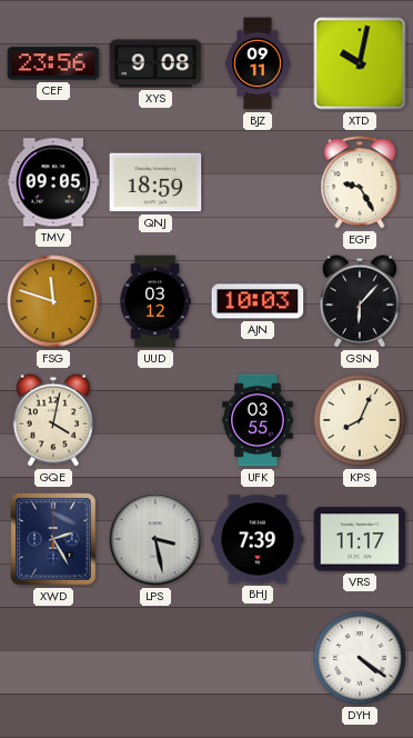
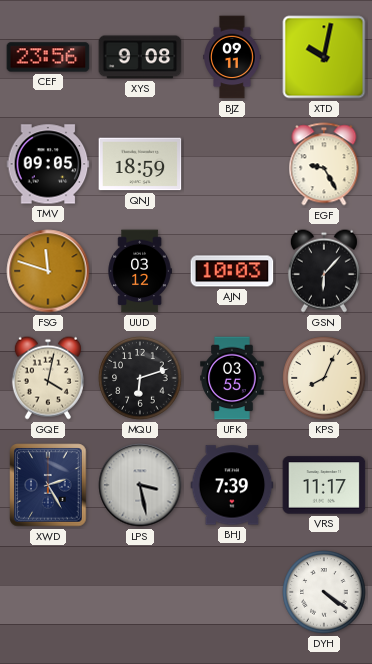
MQU: none -> 6:12 (140, 378)
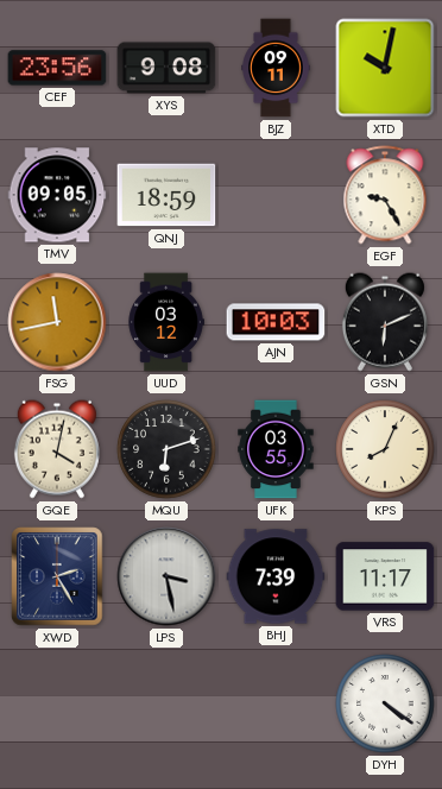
FSG: 11:48 -> 11:43 (57, 322)
GSN: 6:07 -> 6:11 (385, 322)
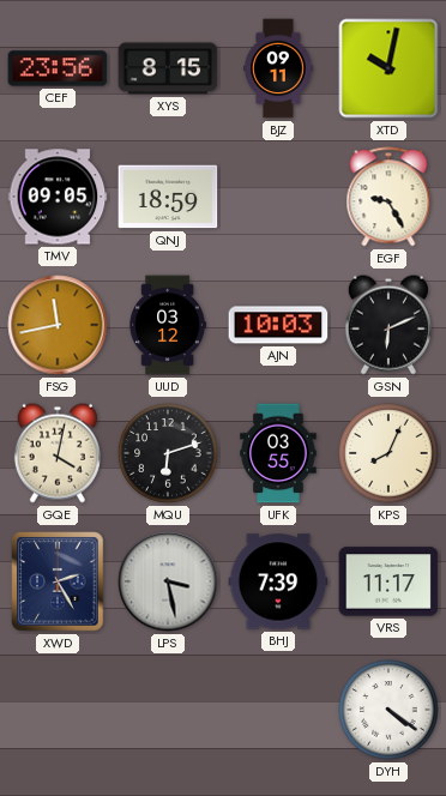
XYS: 9:08 -> 8:15 (168, 68)
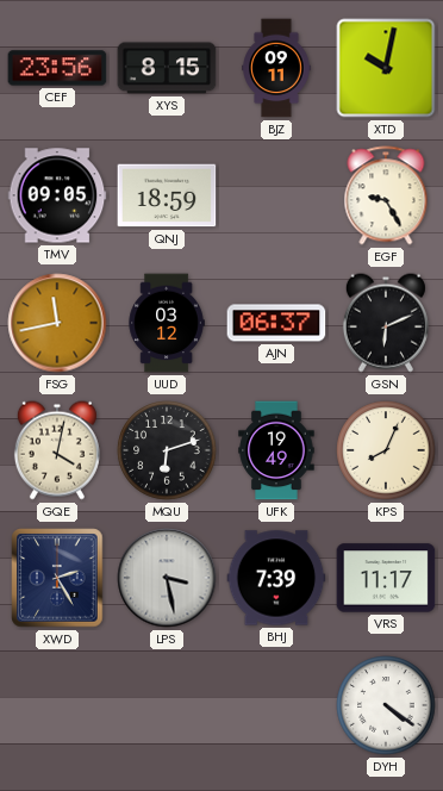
AJN: 10:03 -> 06:37 (276, 323)
UFK: 03:55 -> 19:49 (276, 450)
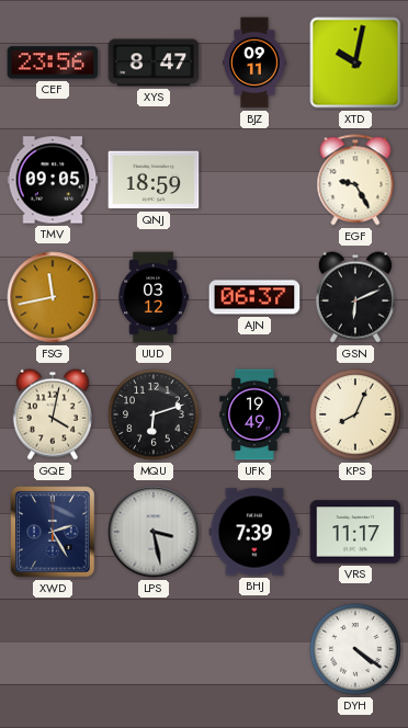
XYS: 8:15 -> 8:47 (154, 62)
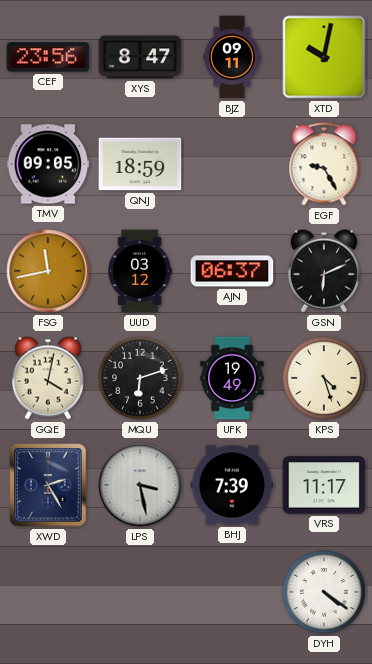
KPS: 8:04 -> 4:27 (324, 378)
